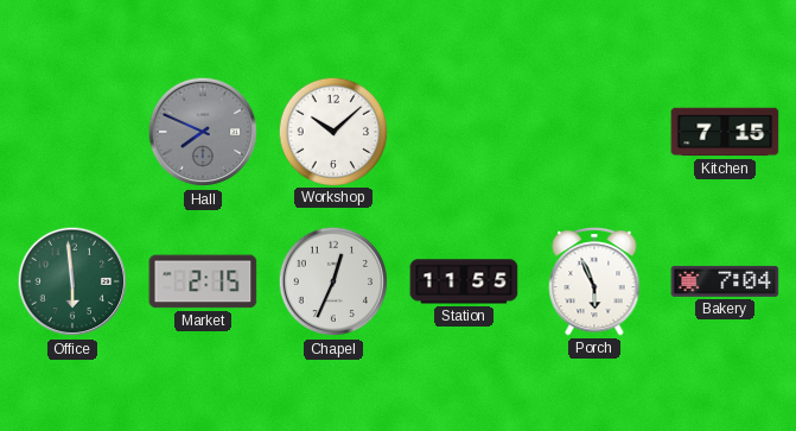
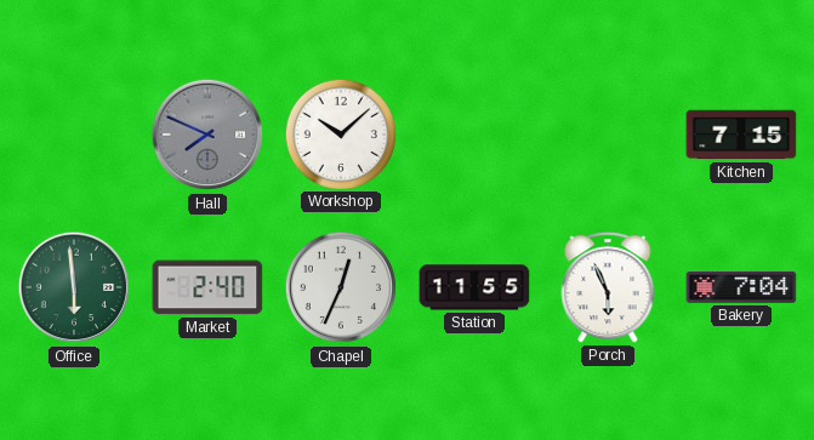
Market: 2:15 -> 2:40 (207, 287)
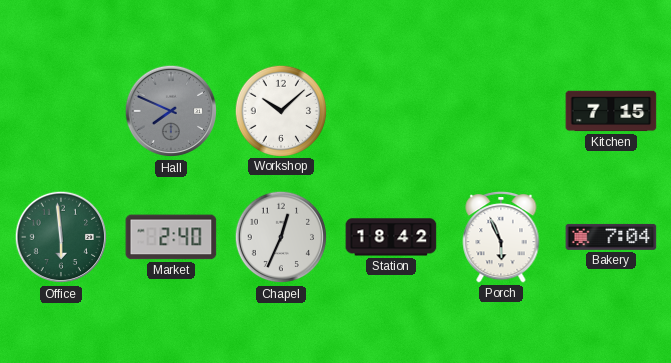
Station: 11:55 -> 18:42 (391, 237)
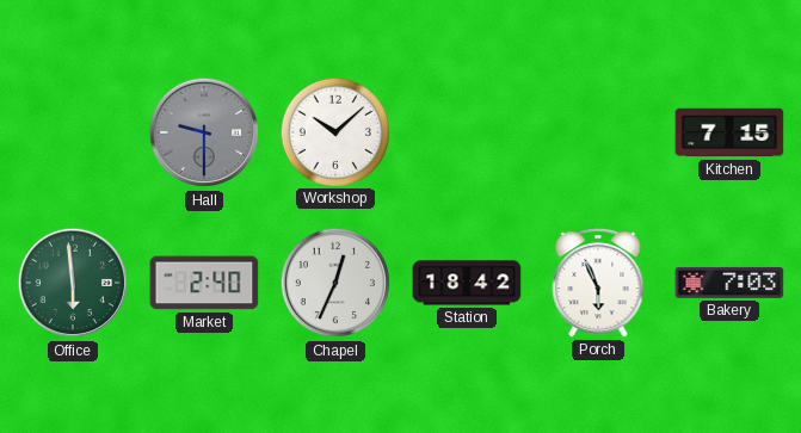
Hall: 7:49 -> 9:30 (204, 132)
Bakery: 7:04 -> 7:03 (729, 283)
